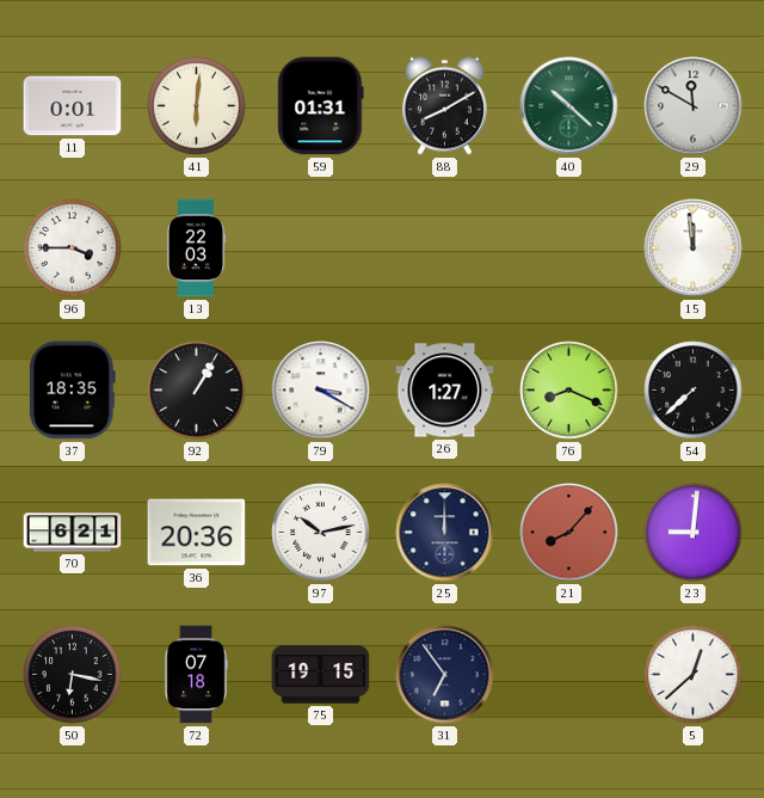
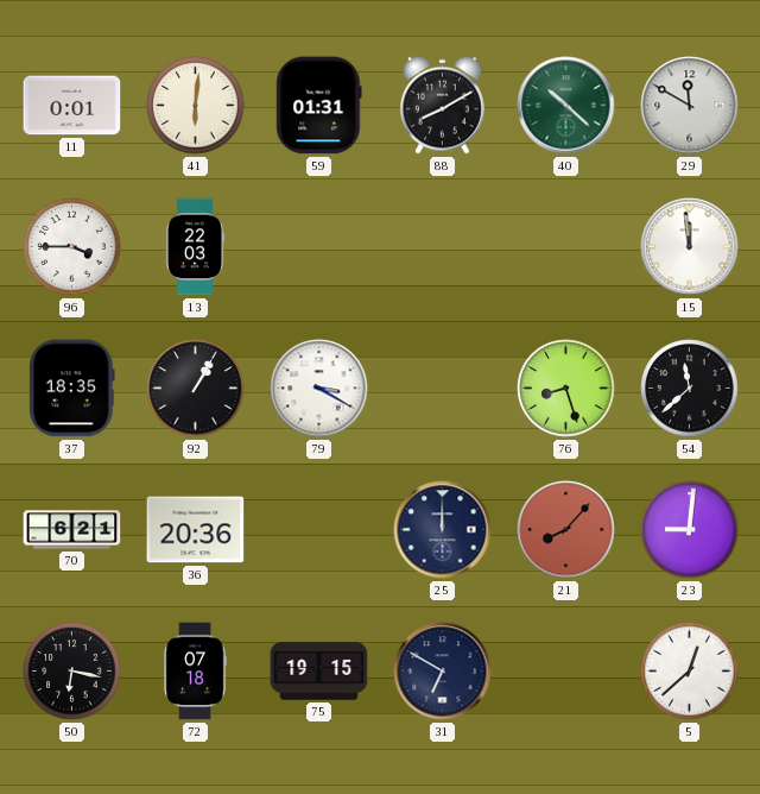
26: 1:27 -> none (445, 391)
76: 8:19 -> 8:27 (566, 389)
54: 7:38 -> 11:38 (690, 389)
97: 10:13 -> none (321, 533)
31: 6:54 -> 6:50 (443, 672)
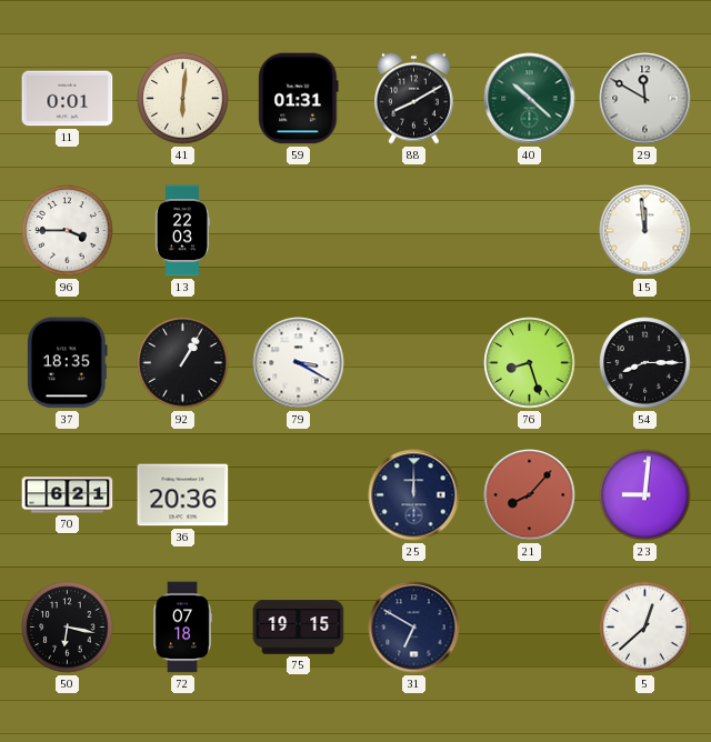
54: 11:38 -> 8:15 (645, 363)
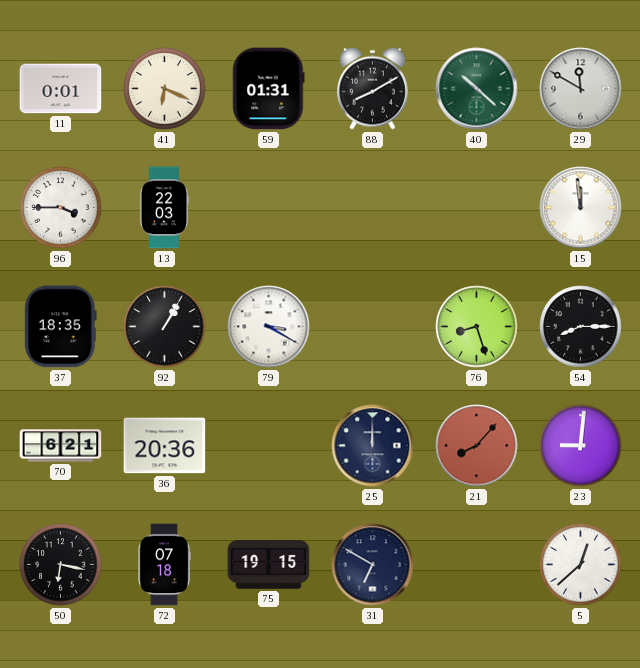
41: 6:01 -> 6:19 (165, 89)
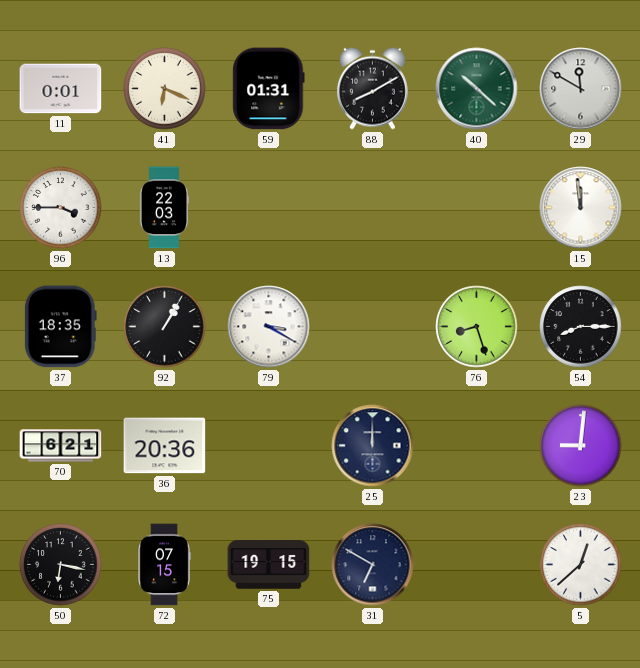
21: 8:07 -> none (477, 446)
72: 07:18 -> 07:15 (164, 565)
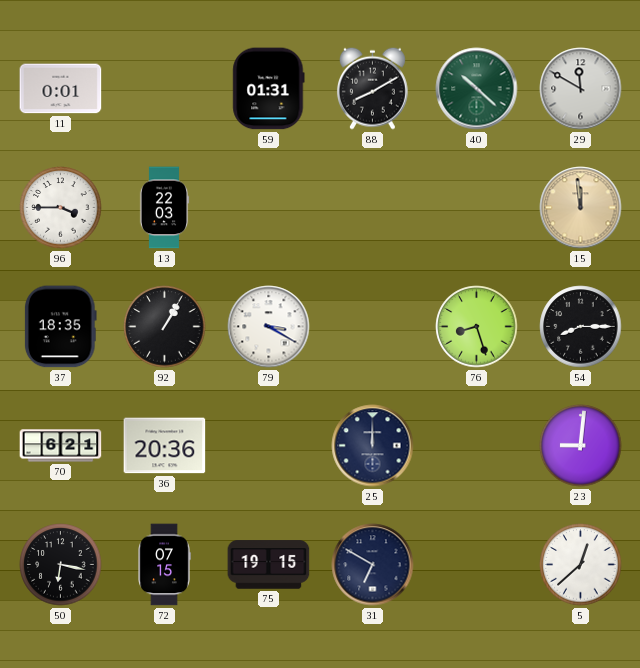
41: 6:19 -> none (165, 89)
15 dial: white -> champagne (581, 208)
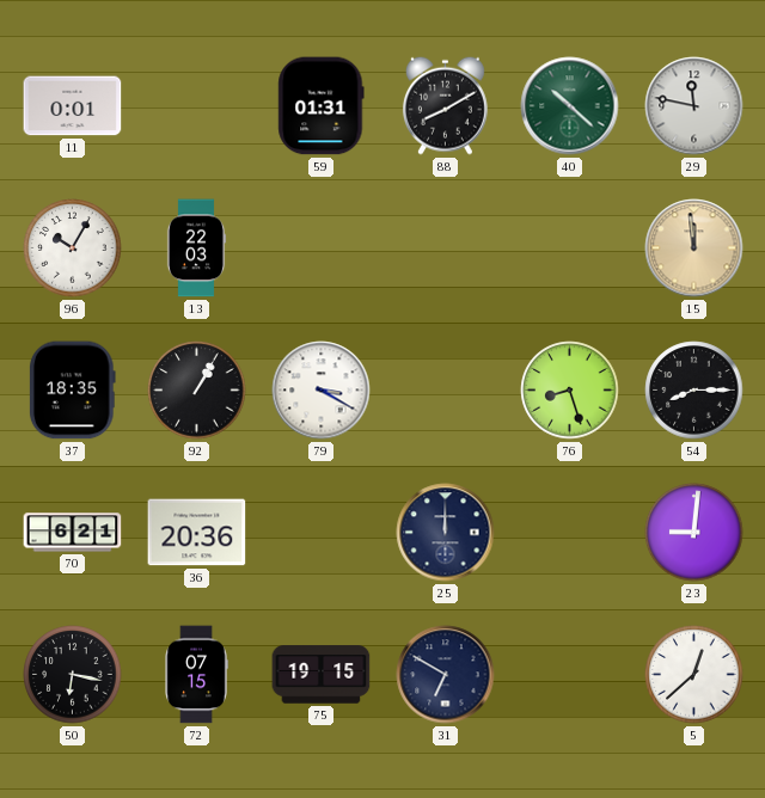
29: 11:50 -> 11:47 (694, 106)
96: 3:45 -> 10:05 (73, 248)
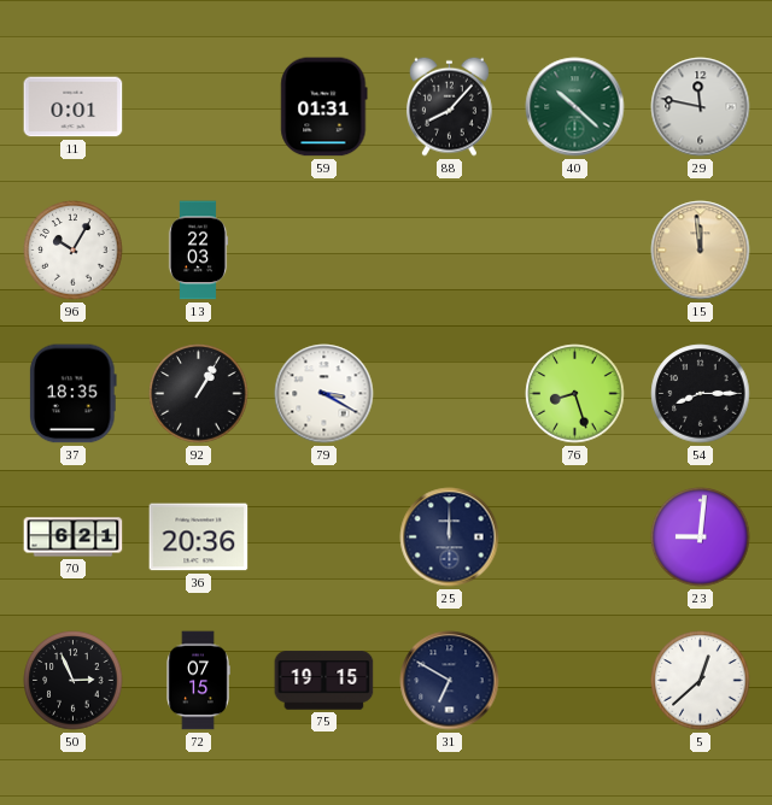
88: 8:10 -> 8:07 (449, 106)
50: 6:17 -> 2:56 (74, 681)
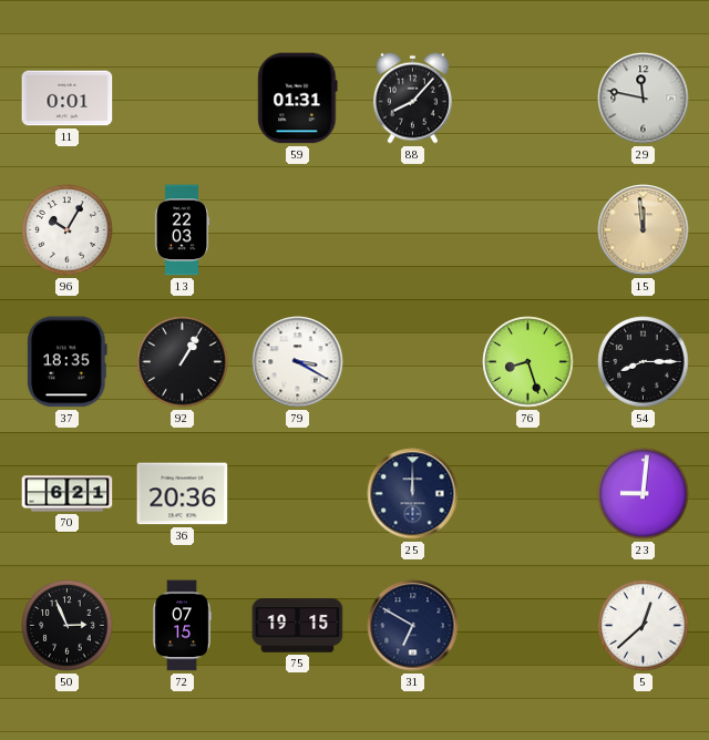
40: 10:22 -> none (575, 107)
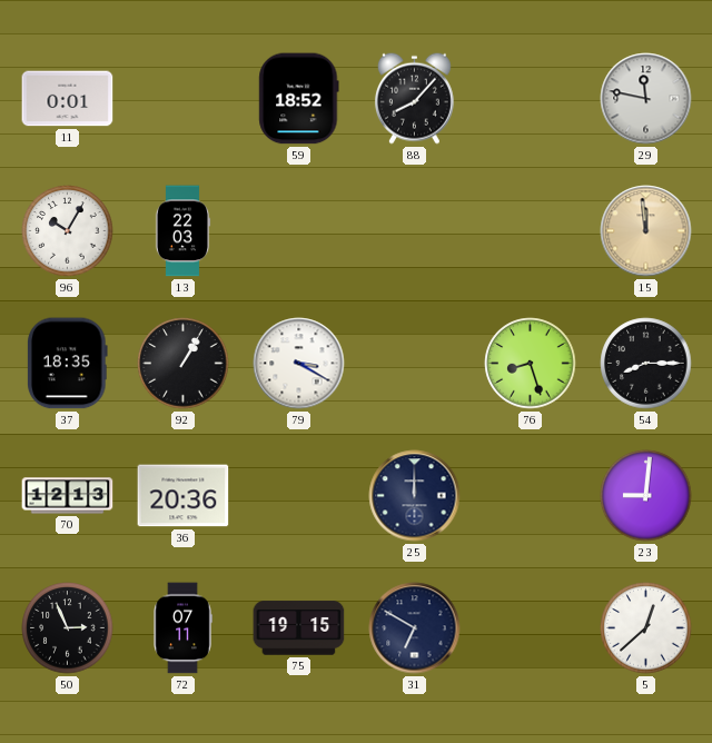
59: 01:31 -> 18:52 (299, 99)
70: 6:21 -> 12:13 (68, 496)
72: 07:15 -> 07:11 (182, 628)
